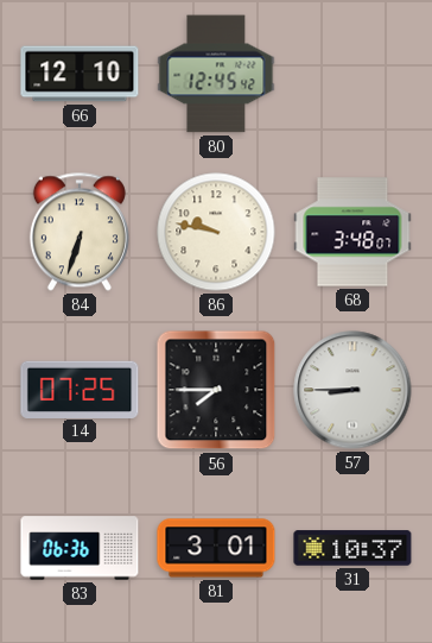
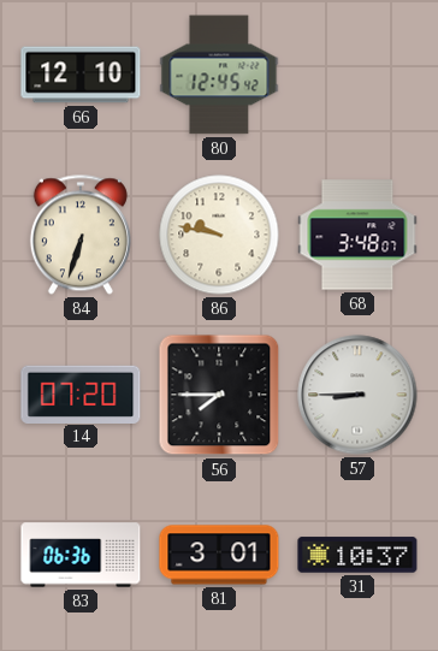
14: 07:25 -> 07:20 (81, 393)
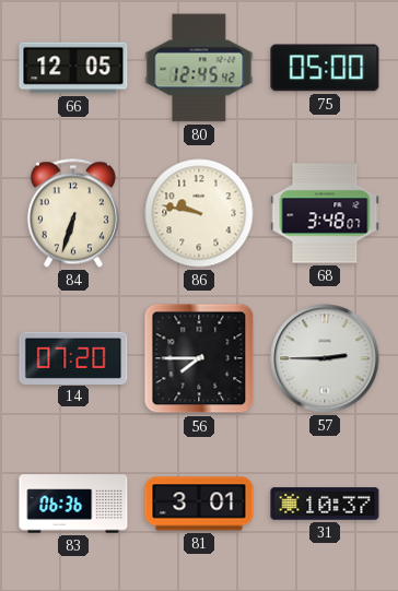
66: 12:10 -> 12:05 (73, 68)
75: none -> 05:00 (325, 68)
57: 8:45 -> 2:45 (325, 358)
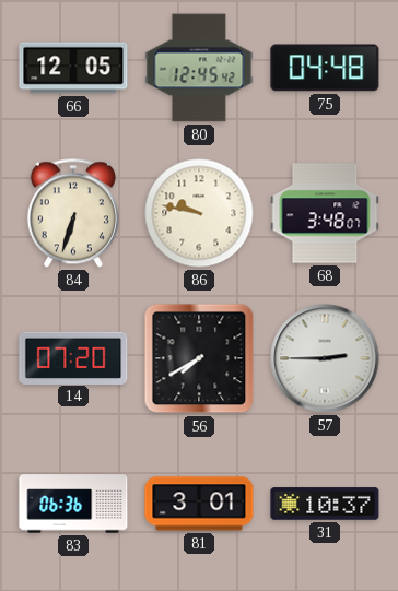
75: 05:00 -> 04:48 (325, 68)
56: 7:45 -> 7:40 (199, 358)
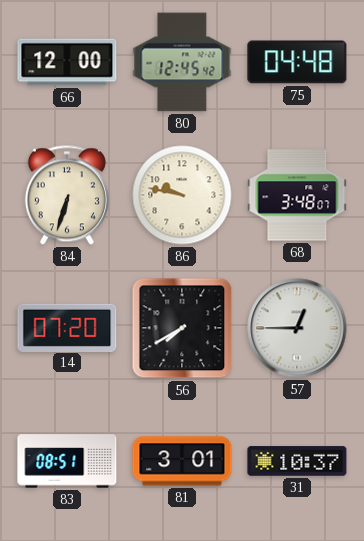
66: 12:05 -> 12:00 (67, 62)
57: 2:45 -> 12:45 (297, 328)
83: 06:36 -> 08:51 (67, 461)
